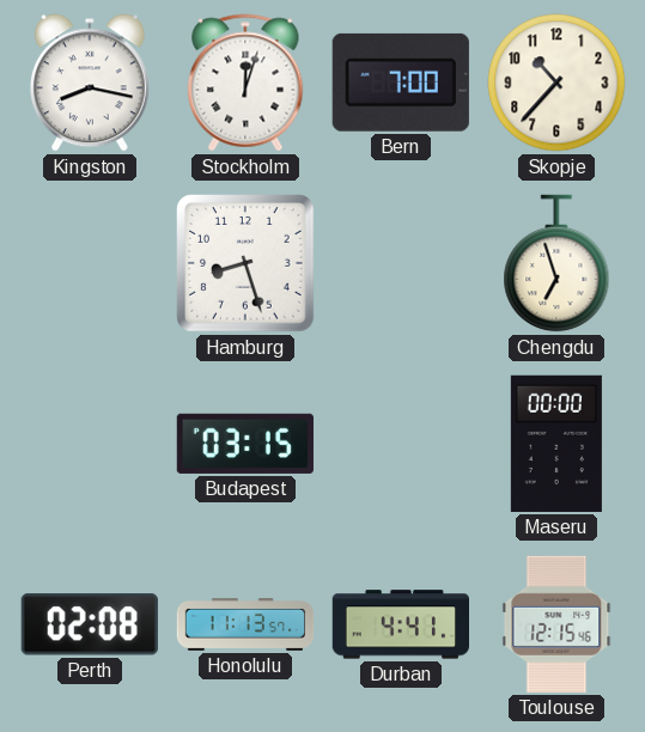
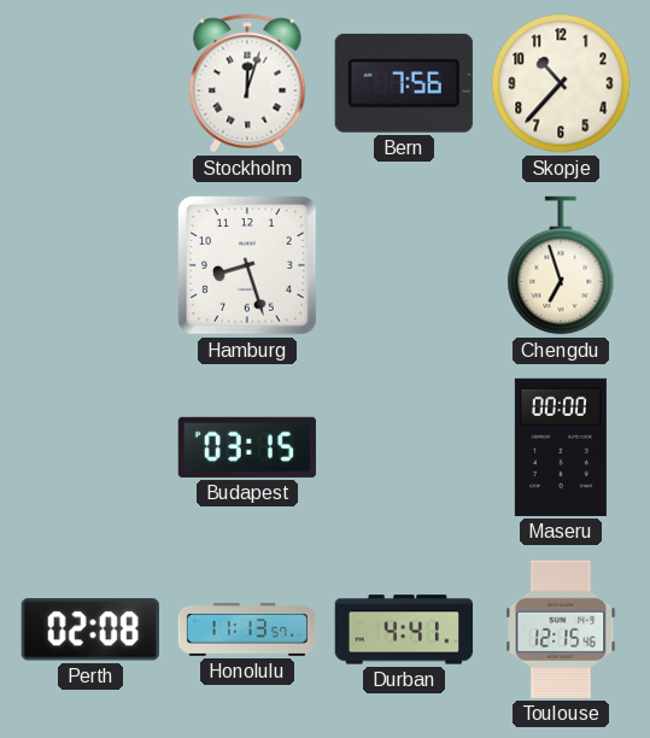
Kingston: 8:17 -> none (91, 83)
Bern: 7:00 -> 7:56 (404, 83)
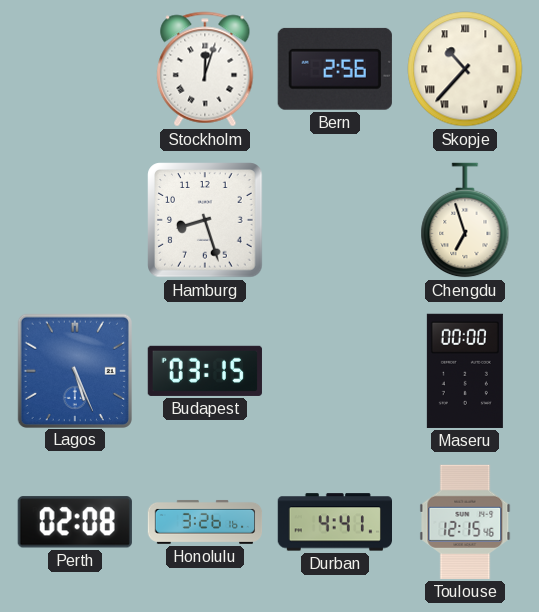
Bern: 7:56 -> 2:56 (335, 69)
Skopje numerals: Arabic -> Roman (465, 69)
Lagos: none -> 5:26 (74, 370)
Honolulu: 11:13 -> 3:26 (205, 522)
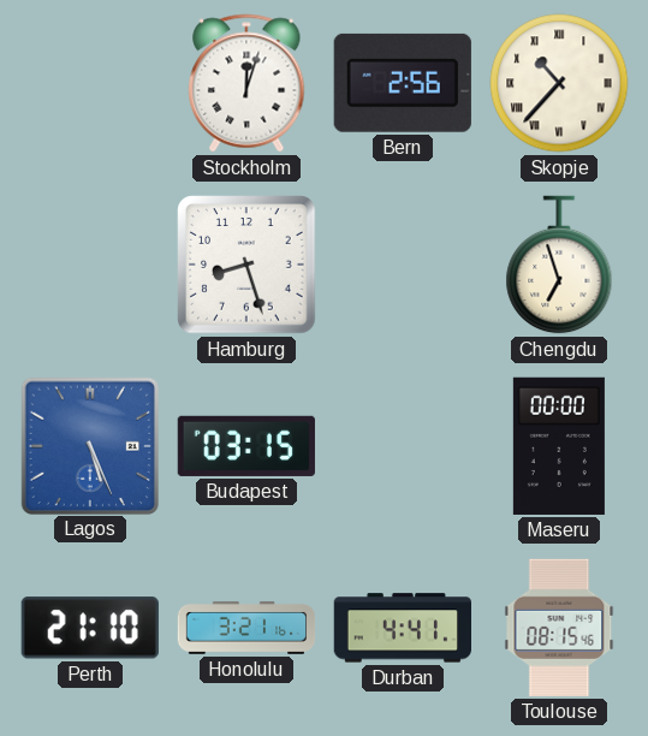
Perth: 02:08 -> 21:10 (90, 628)
Honolulu: 3:26 -> 3:21 (246, 628)
Toulouse: 12:15 -> 08:15 (559, 628)
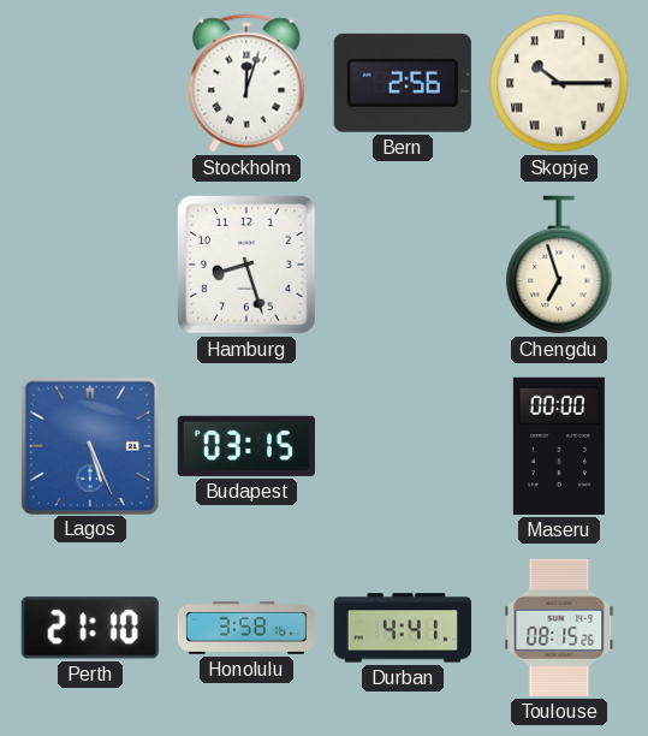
Skopje: 10:37 -> 10:15 (559, 83)
Honolulu: 3:21 -> 3:58 (246, 628)
Toulouse: 08:15:46 -> 08:15:26 (559, 628)
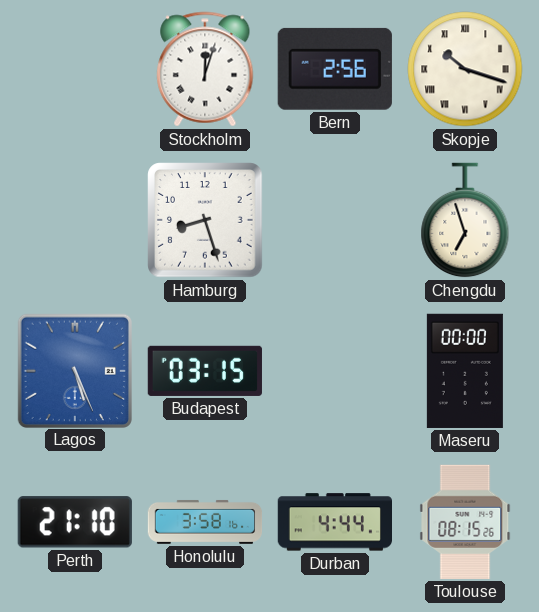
Skopje: 10:15 -> 10:18 (465, 69)
Durban: 4:41 -> 4:44 (334, 522)
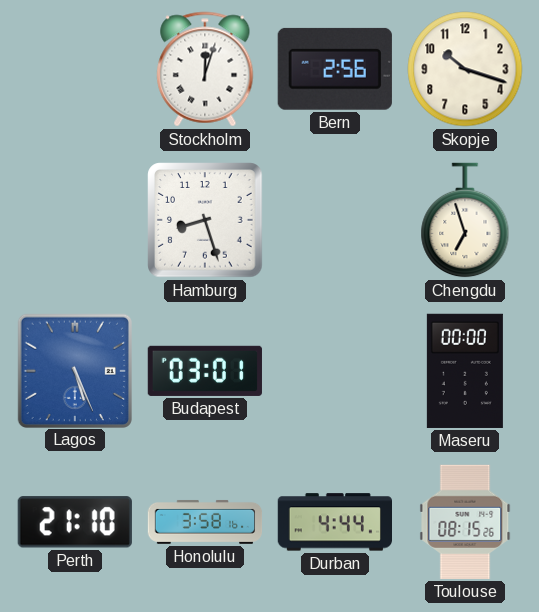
Skopje numerals: Roman -> Arabic (465, 69)
Budapest: 03:15 -> 03:01 (205, 371)
